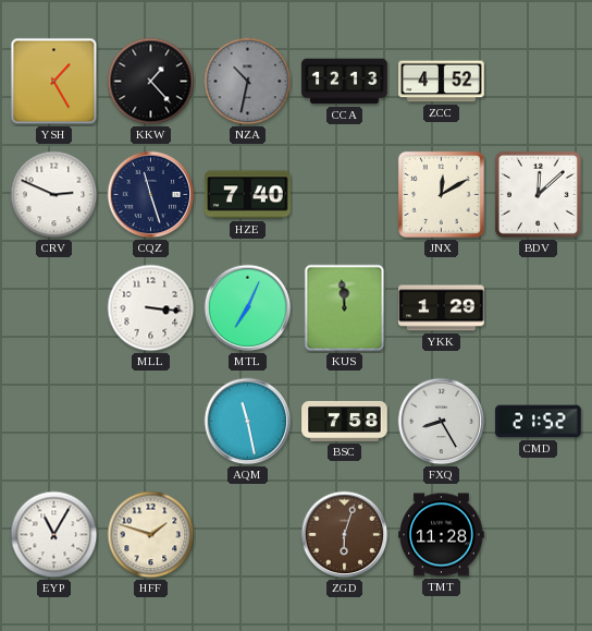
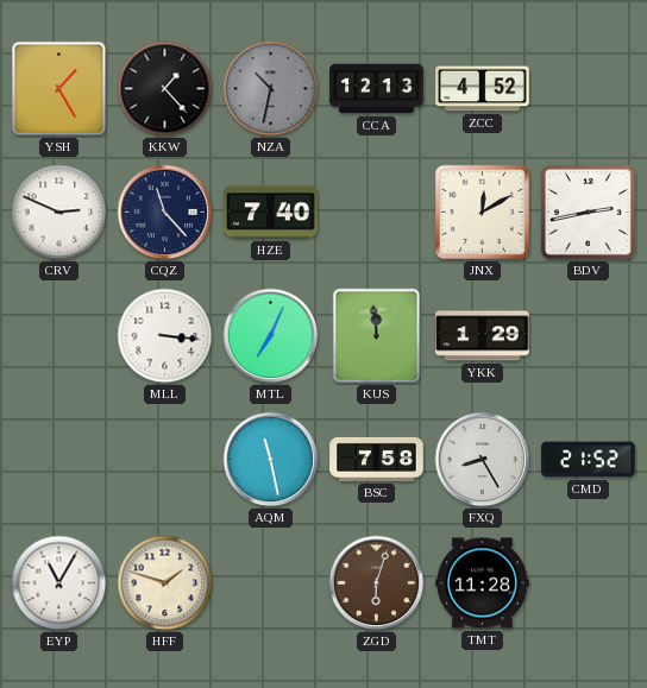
CQZ: 11:27 -> 11:23 (165, 213)
BDV: 12:08 -> 2:43 (588, 212)
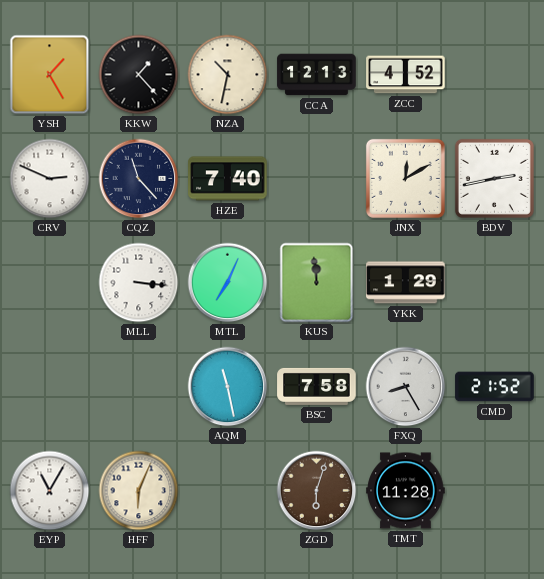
NZA dial: grey -> cream (228, 75)
HFF: 1:48 -> 6:04 (139, 491)
